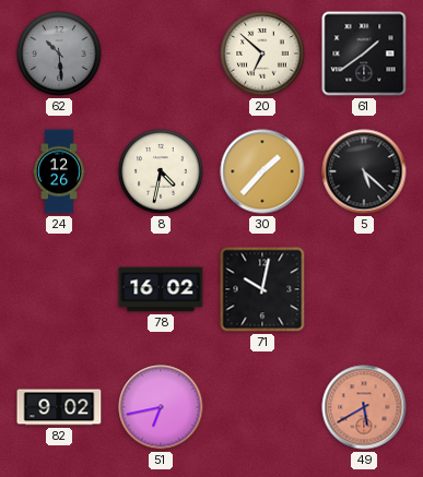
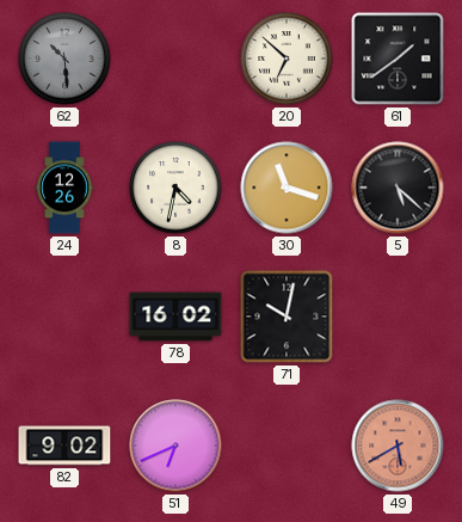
30: 1:37 -> 11:18 (287, 188)
51: 6:43 -> 6:41 (175, 446)
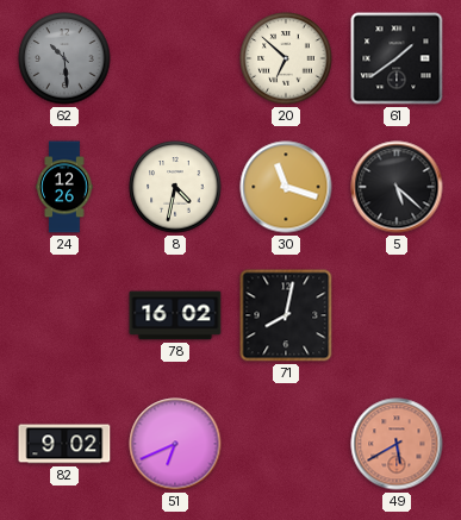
71: 10:02 -> 8:02 (286, 315)
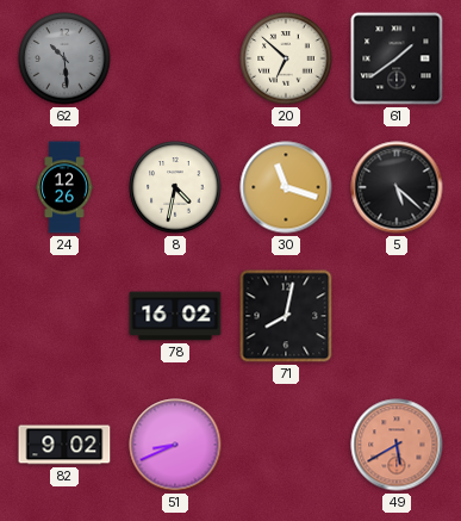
51: 6:41 -> 8:41 (175, 445)
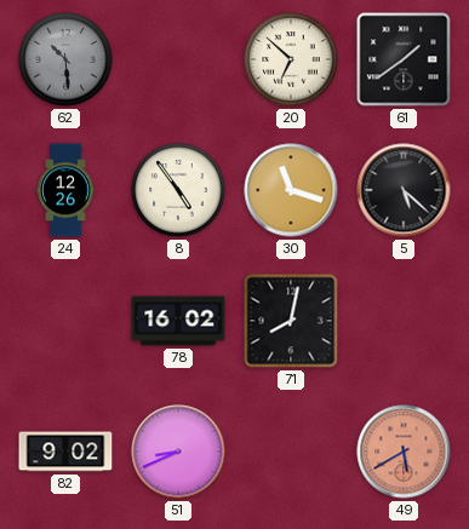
8: 4:32 -> 4:54 (178, 190)
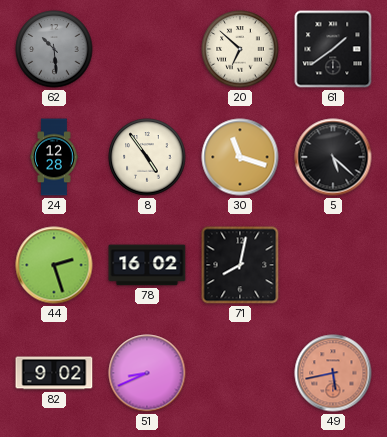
24: 12:26 -> 12:28 (54, 157)
44: none -> 2:27 (54, 265)
49: 5:40 -> 5:43 (333, 373)
